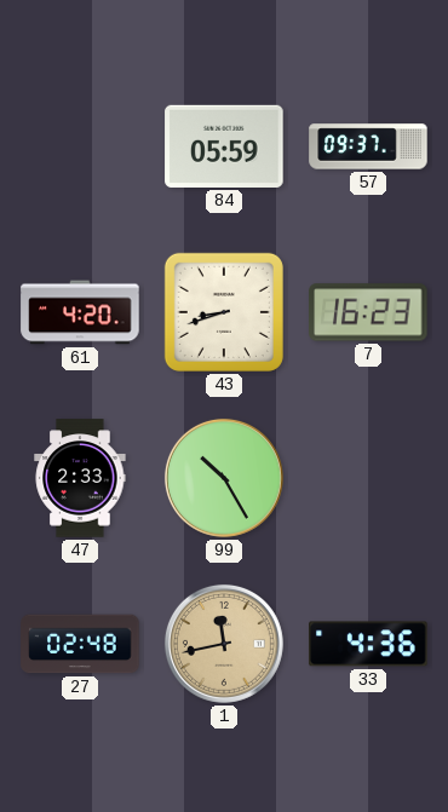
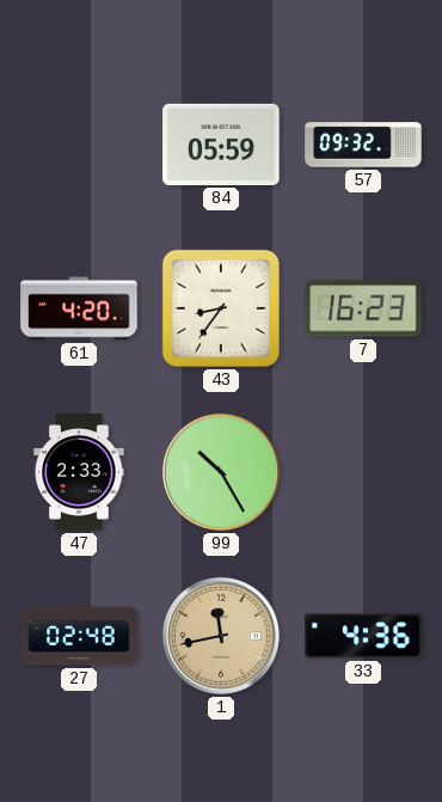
57: 09:37 -> 09:32 (363, 145)
43: 8:42 -> 8:36 (221, 308)
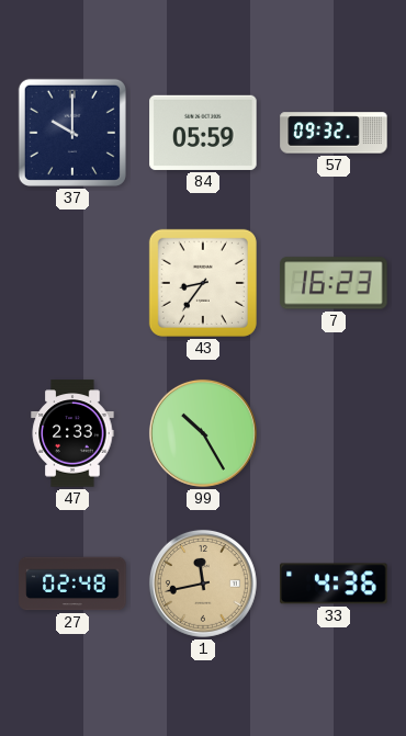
37: none -> 10:00 (72, 133)
61: 4:20 -> none (79, 308)
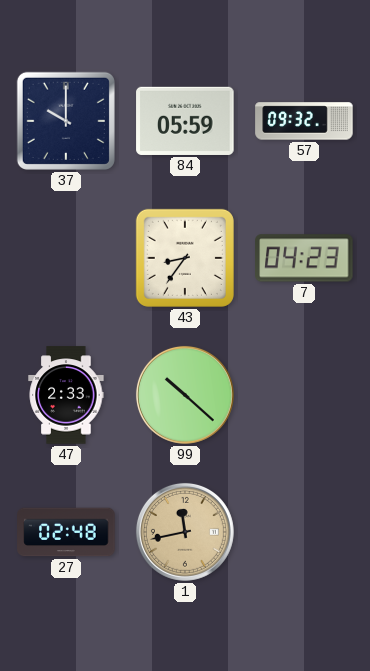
7: 16:23 -> 04:23 (304, 258)
99: 10:25 -> 10:22 (185, 395)
33: 4:36 -> none (334, 584)
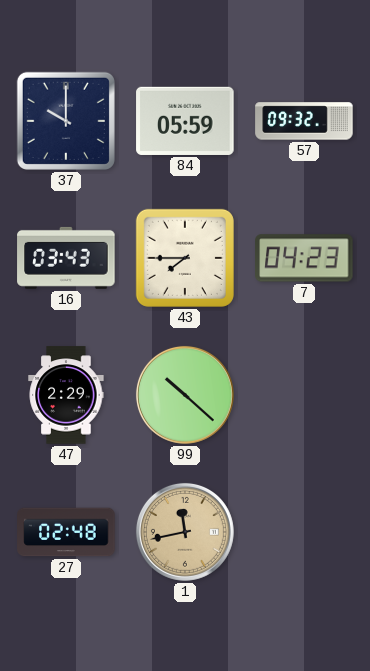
16: none -> 03:43 (66, 258)
43: 8:36 -> 7:45 (185, 258)
47: 2:33 -> 2:29 (66, 395)
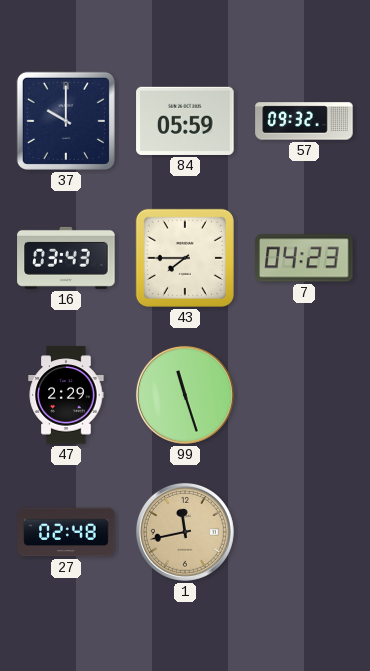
99: 10:22 -> 11:27 (185, 395)
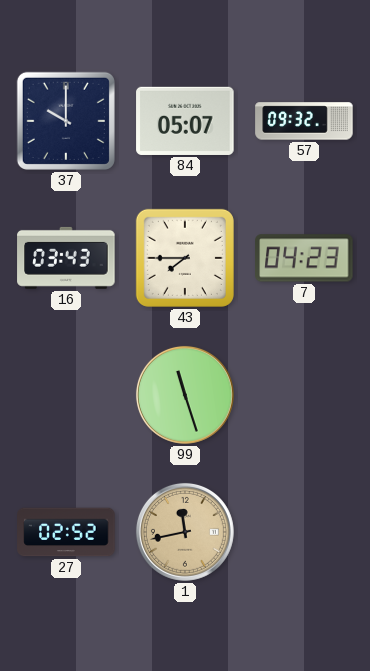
84: 05:59 -> 05:07 (185, 121)
47: 2:29 -> none (66, 395)
27: 02:48 -> 02:52 (66, 532)
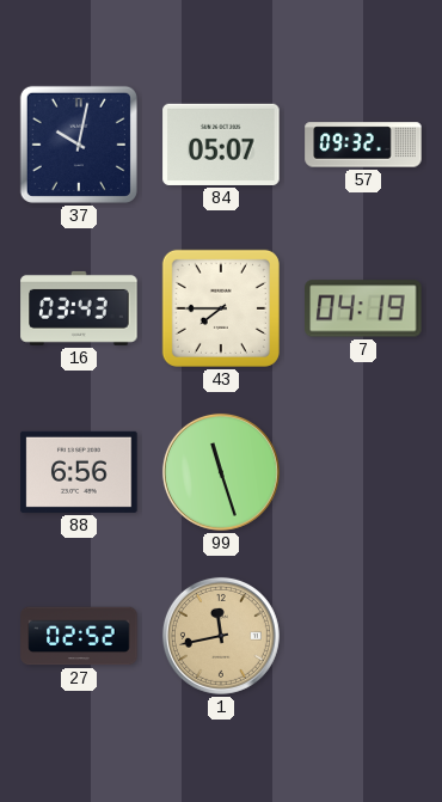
37: 10:00 -> 10:02 (79, 145)
7: 04:23 -> 04:19 (363, 308)
88: none -> 6:56 (79, 472)
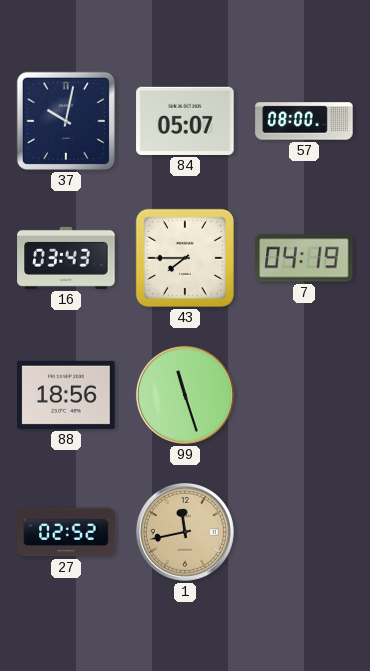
57: 09:32 -> 08:00 (304, 121)
88: 6:56 -> 18:56 (66, 395)
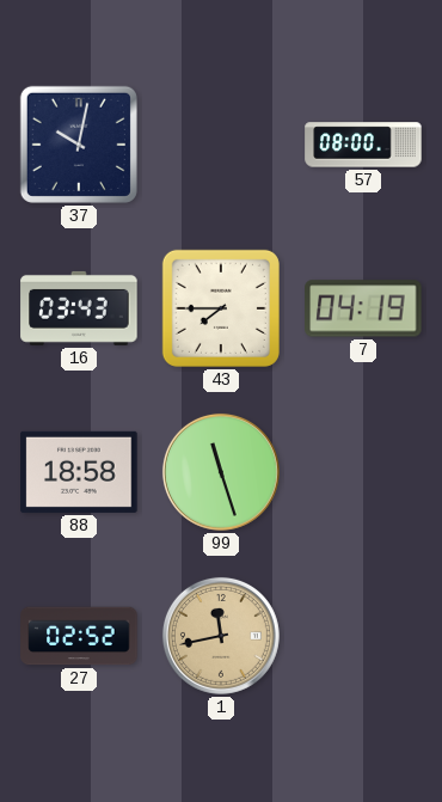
84: 05:07 -> none (185, 121)
88: 18:56 -> 18:58 (79, 472)
